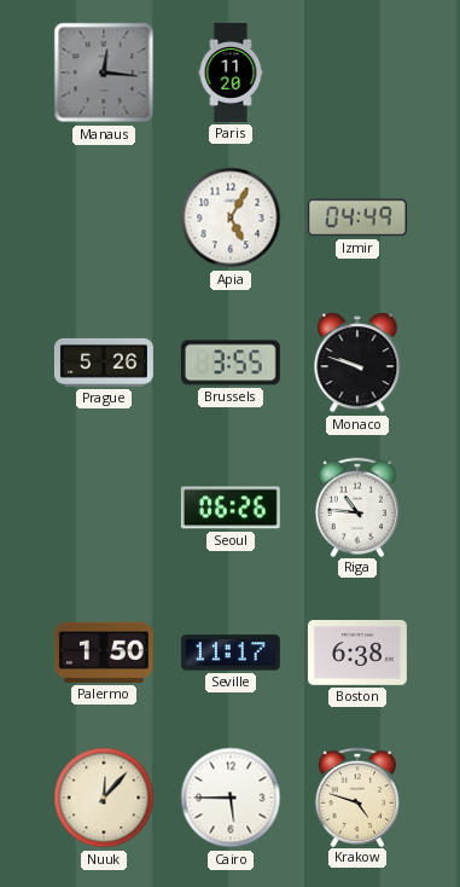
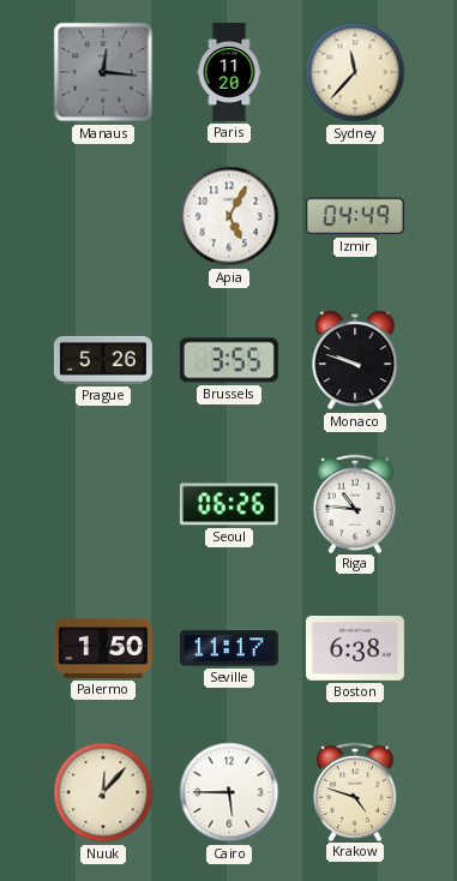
Sydney: none -> 11:37 (355, 72)
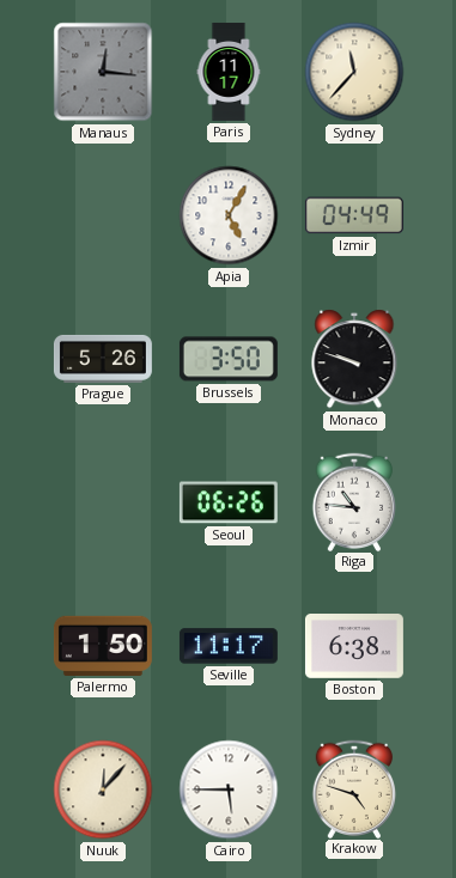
Paris: 11:20 -> 11:17 (229, 72)
Brussels: 3:55 -> 3:50 (229, 359)
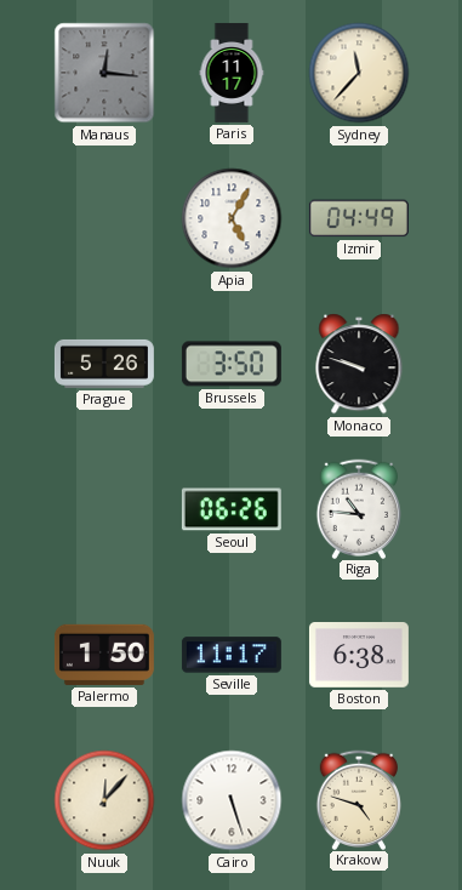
Cairo: 5:45 -> 5:27 (232, 800)
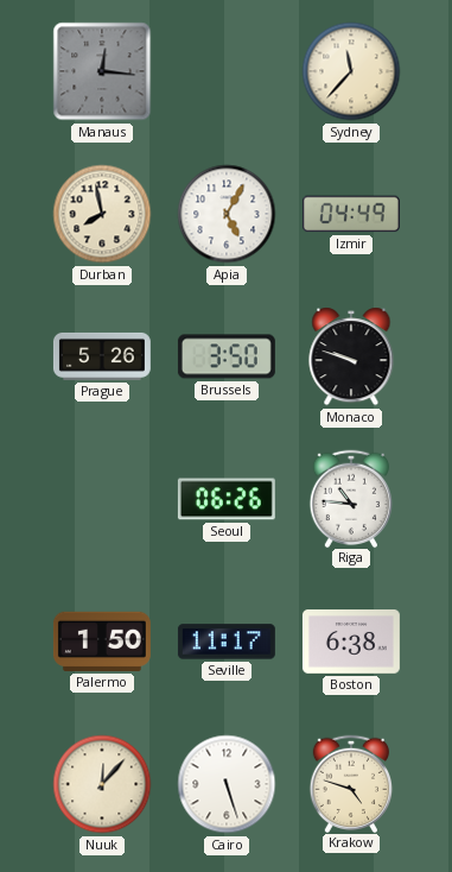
Paris: 11:17 -> none (232, 73)
Durban: none -> 7:58 (102, 214)
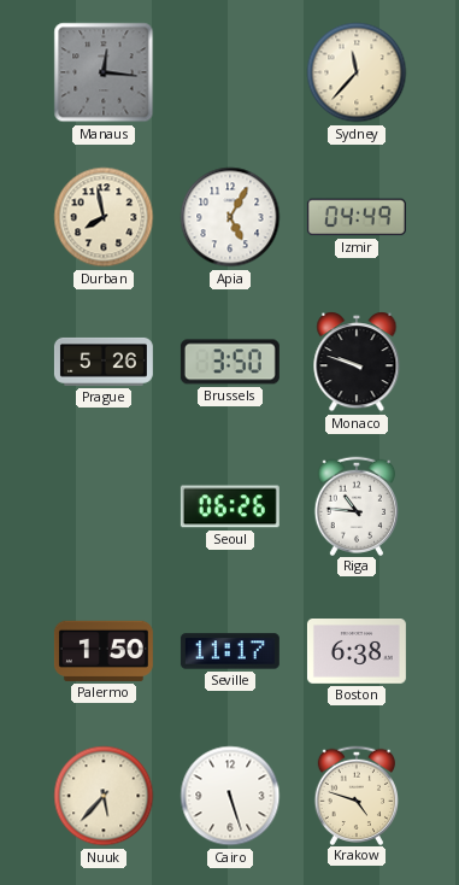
Nuuk: 12:07 -> 5:37 (104, 796)
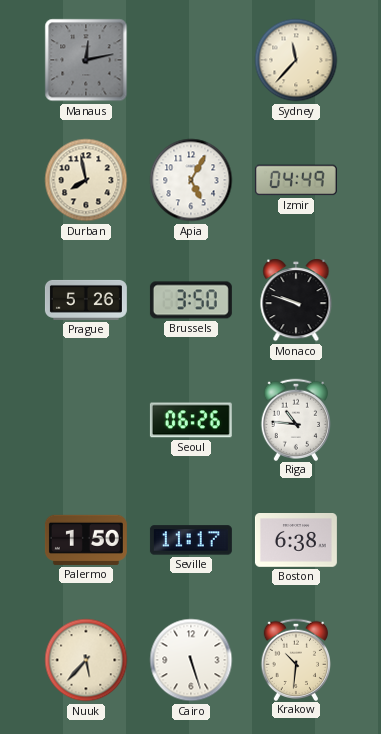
Manaus: 12:16 -> 12:13 (86, 60)
Krakow: 4:48 -> 10:31 (295, 659)
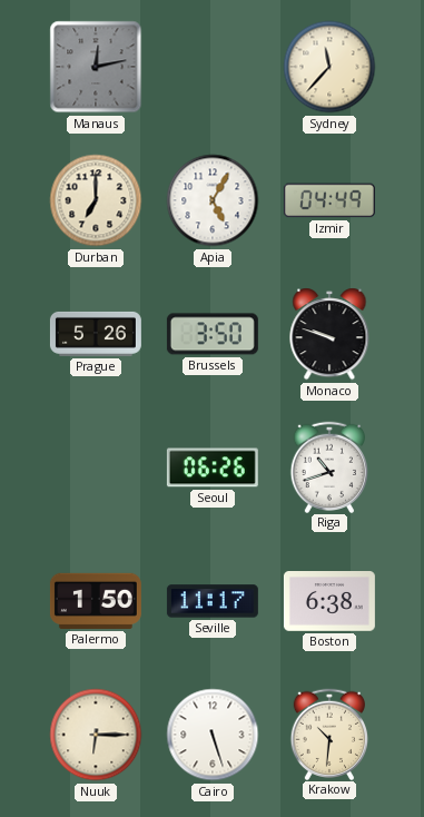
Durban: 7:58 -> 7:00 (96, 200)
Riga: 10:46 -> 10:42 (328, 466)
Nuuk: 5:37 -> 6:15 (96, 735)
